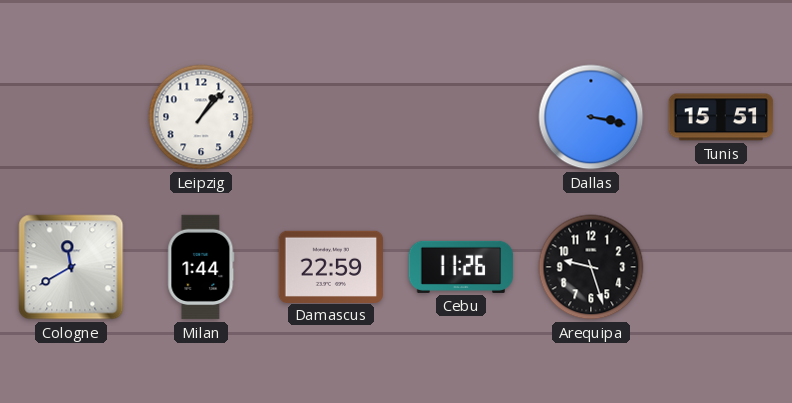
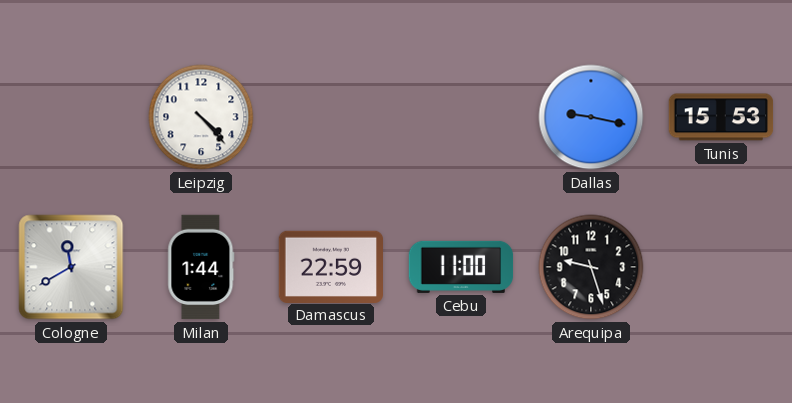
Leipzig: 1:07 -> 4:23 (201, 117)
Dallas: 3:17 -> 9:17 (591, 117)
Tunis: 15:51 -> 15:53 (721, 117)
Cebu: 11:26 -> 11:00 (461, 267)
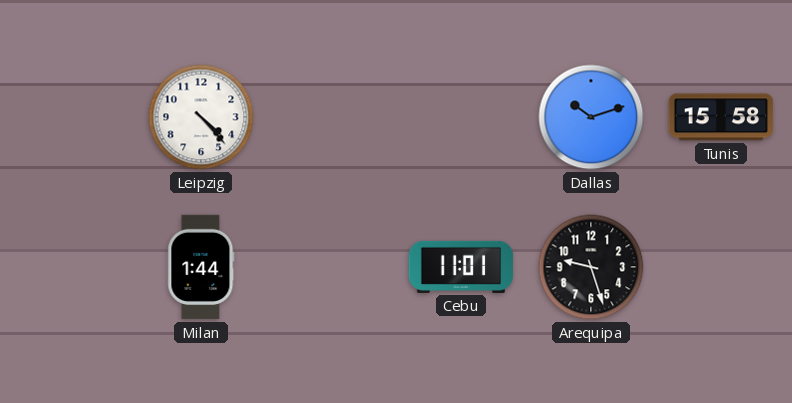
Dallas: 9:17 -> 10:12 (591, 117)
Tunis: 15:53 -> 15:58 (721, 117)
Cologne: 11:40 -> none (71, 267)
Damascus: 22:59 -> none (330, 266)
Cebu: 11:00 -> 11:01 (461, 267)
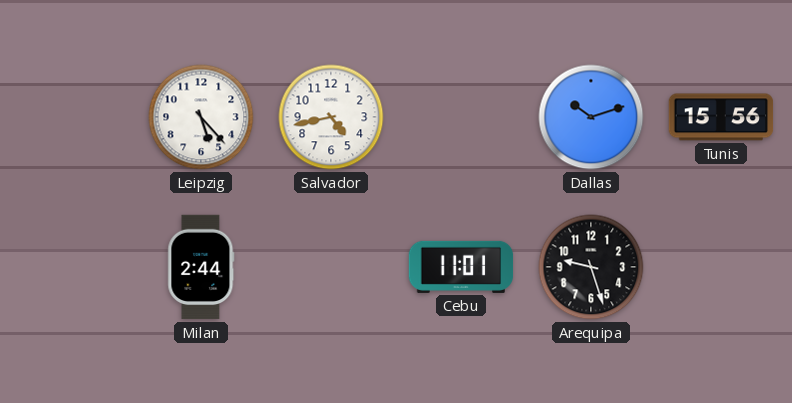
Leipzig: 4:23 -> 5:23 (201, 117)
Salvador: none -> 4:43 (331, 117)
Tunis: 15:58 -> 15:56 (721, 117)
Milan: 1:44 -> 2:44 (201, 267)
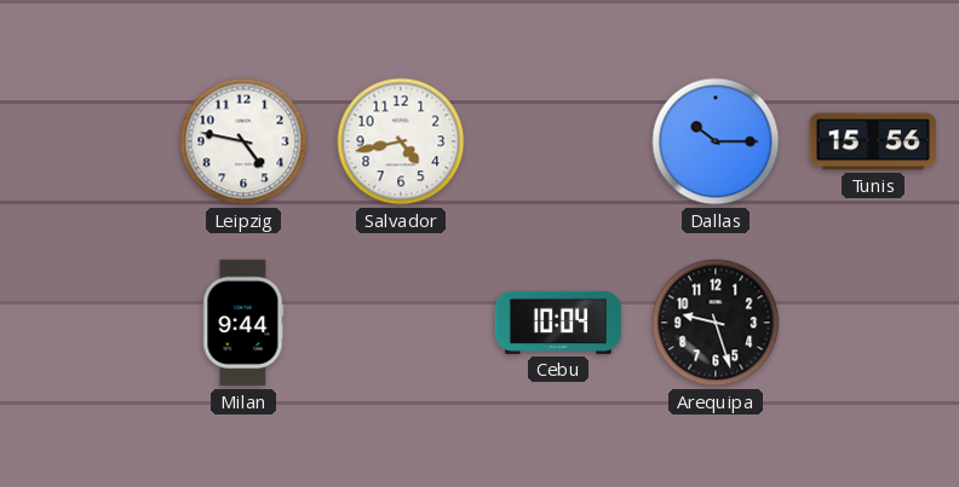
Leipzig: 5:23 -> 4:47 (243, 141)
Dallas: 10:12 -> 10:15 (716, 141)
Milan: 2:44 -> 9:44 (243, 323)
Cebu: 11:01 -> 10:04 (558, 323)
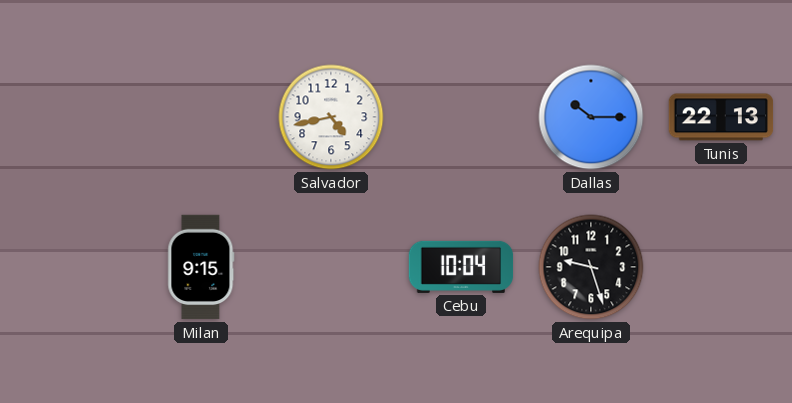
Leipzig: 4:47 -> none (243, 141)
Tunis: 15:56 -> 22:13 (721, 117)
Milan: 9:44 -> 9:15 (201, 267)
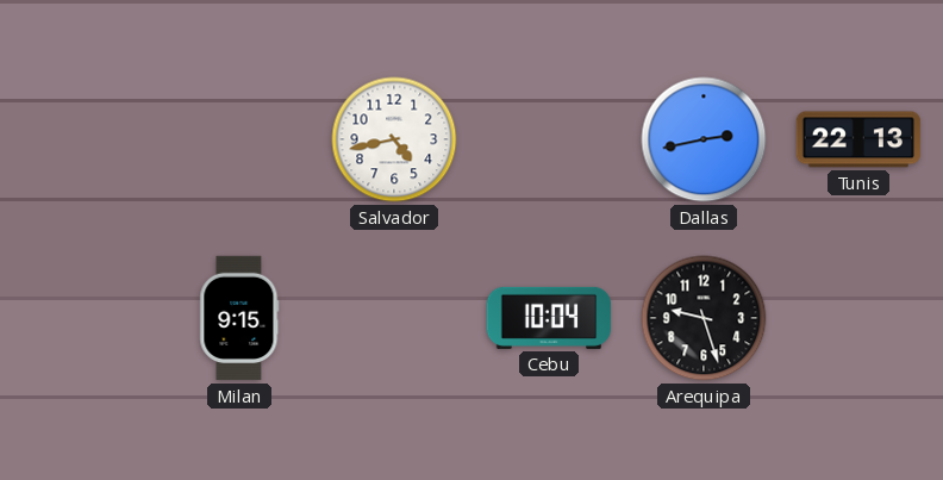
Dallas: 10:15 -> 2:43 (704, 139)
